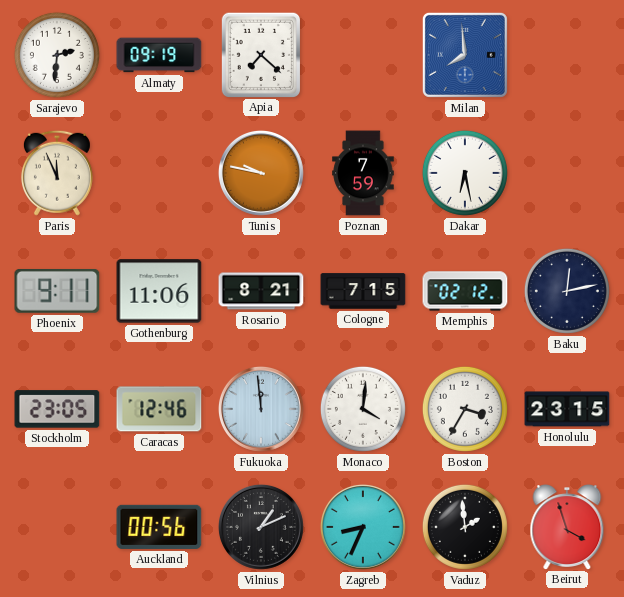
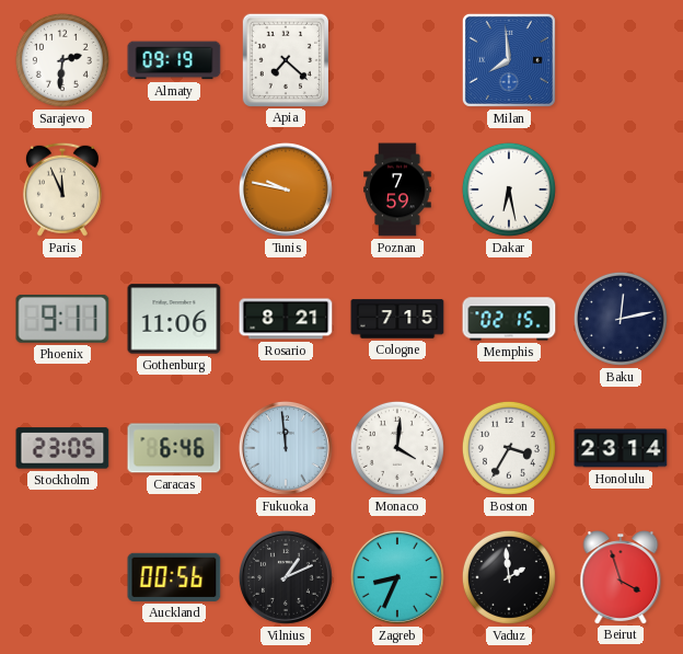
Memphis: 02:12 -> 02:15 (509, 319)
Caracas: 12:46 -> 6:46 (174, 448)
Honolulu: 23:15 -> 23:14 (621, 448)
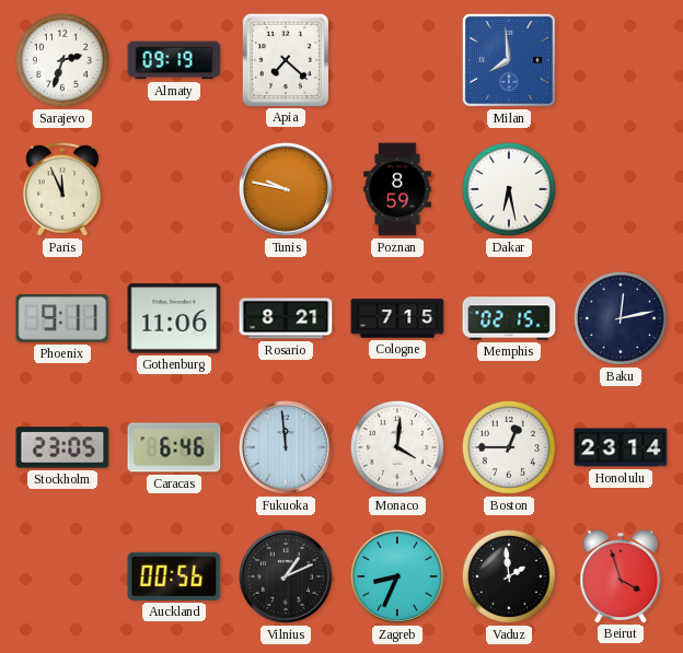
Sarajevo: 2:31 -> 2:33 (62, 60)
Poznan: 7:59 -> 8:59 (397, 189)
Boston: 3:35 -> 12:45 (509, 447)
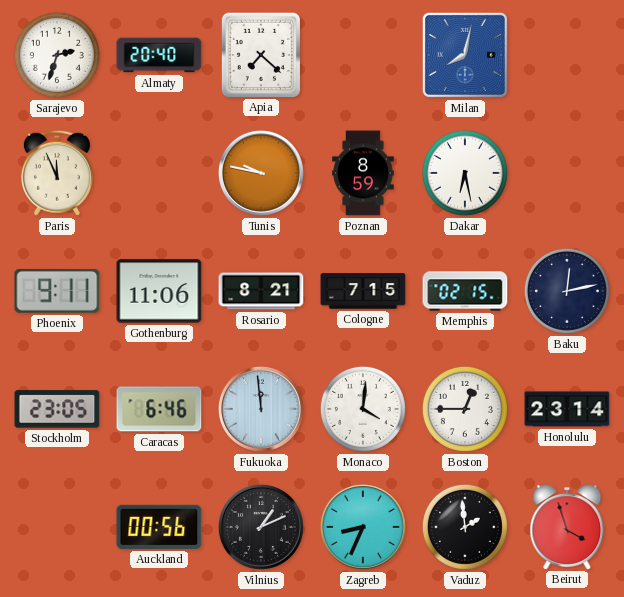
Almaty: 09:19 -> 20:40 (159, 55)
Milan: 7:59 -> 8:02 (465, 55)
